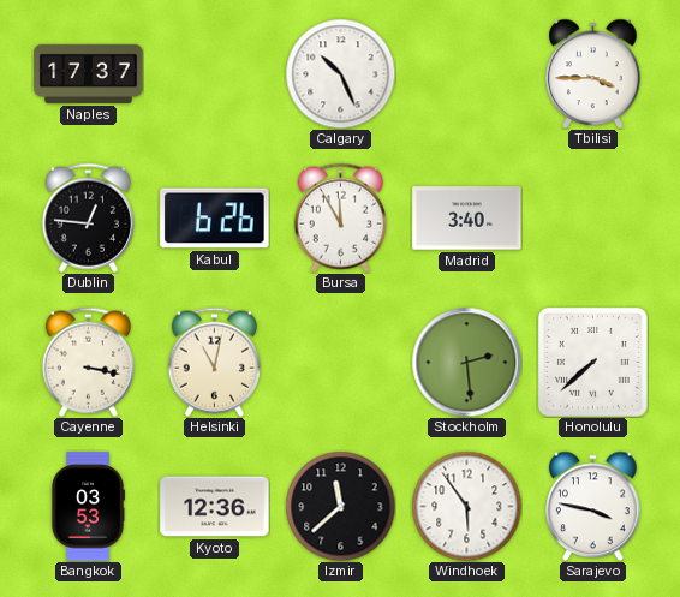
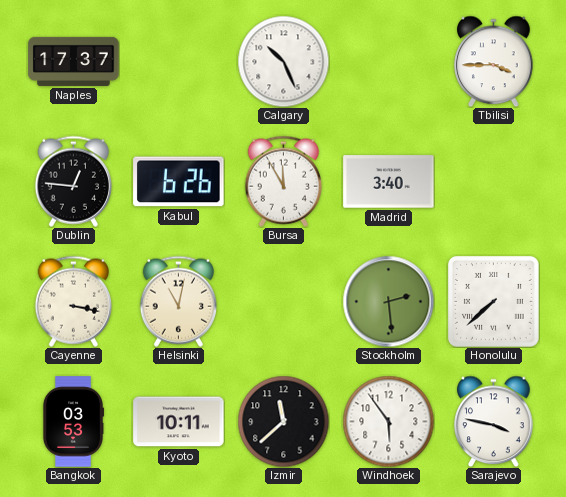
Kyoto: 12:36 -> 10:11 (179, 422)
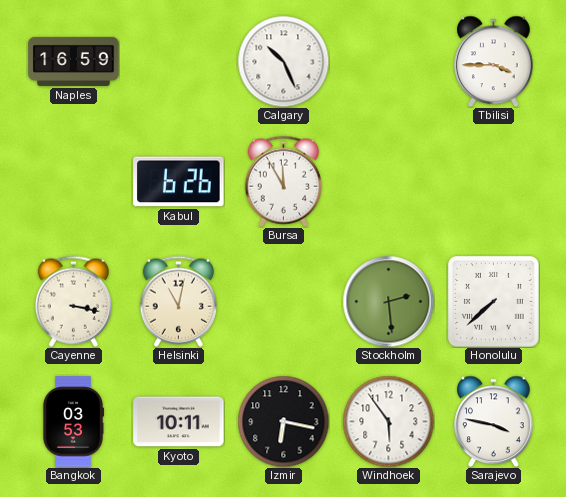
Naples: 17:37 -> 16:59 (74, 61)
Dublin: 12:46 -> none (73, 181)
Madrid: 3:40 -> none (389, 182)
Izmir: 11:38 -> 6:17 (283, 421)
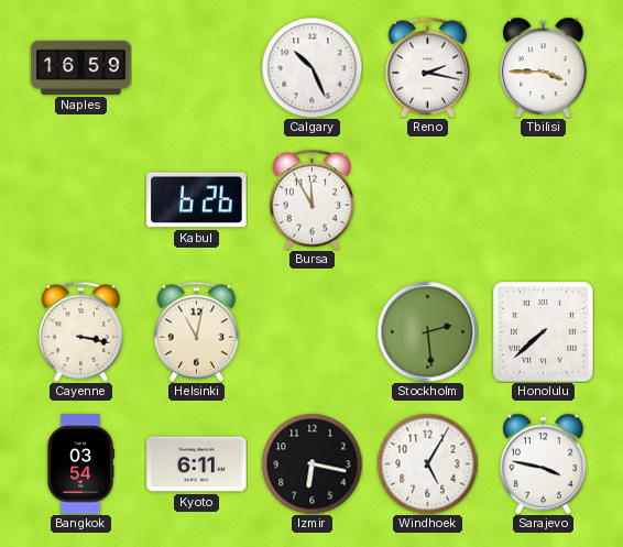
Reno: none -> 2:17 (427, 67)
Bangkok: 03:53 -> 03:54 (79, 464)
Kyoto: 10:11 -> 6:11 (197, 464)
Windhoek: 5:54 -> 5:05 (427, 463)
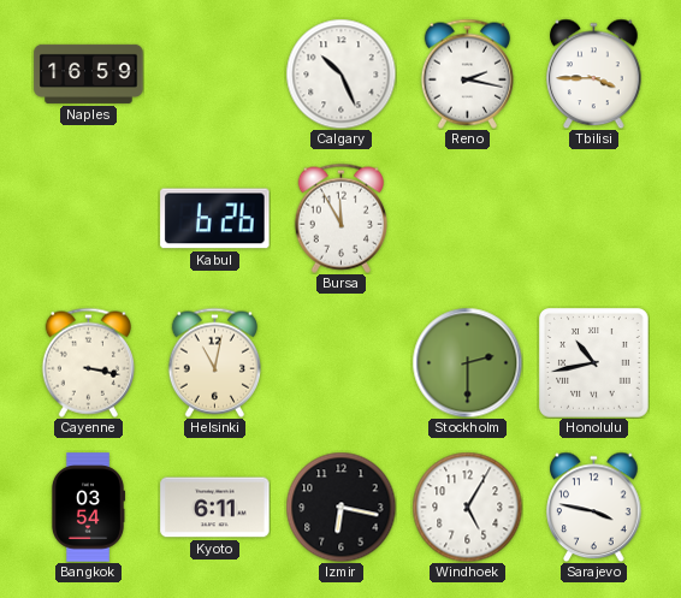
Stockholm: 2:29 -> 2:30 (467, 362)
Honolulu: 7:38 -> 10:43 (594, 363)
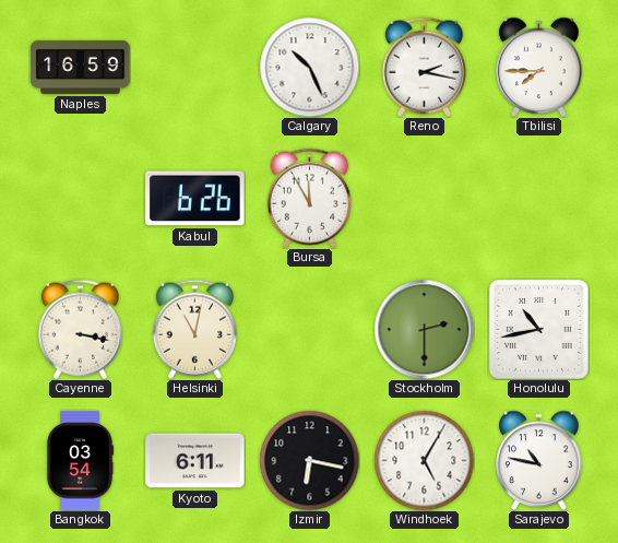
Tbilisi: 3:45 -> 7:45 (539, 67)
Sarajevo: 3:47 -> 10:47 (539, 460)
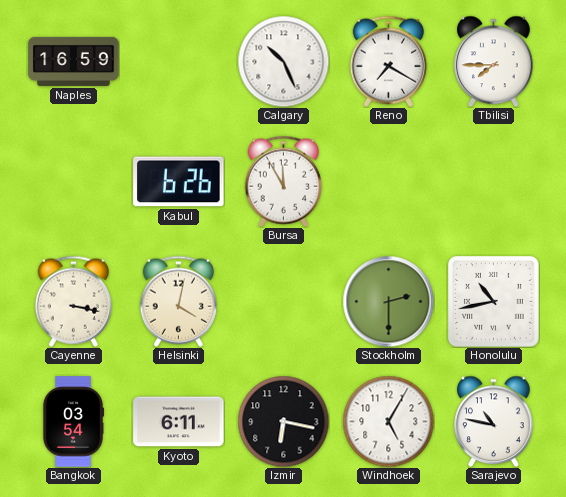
Reno: 2:17 -> 7:20 (388, 61)
Helsinki: 11:02 -> 4:02 (178, 301)
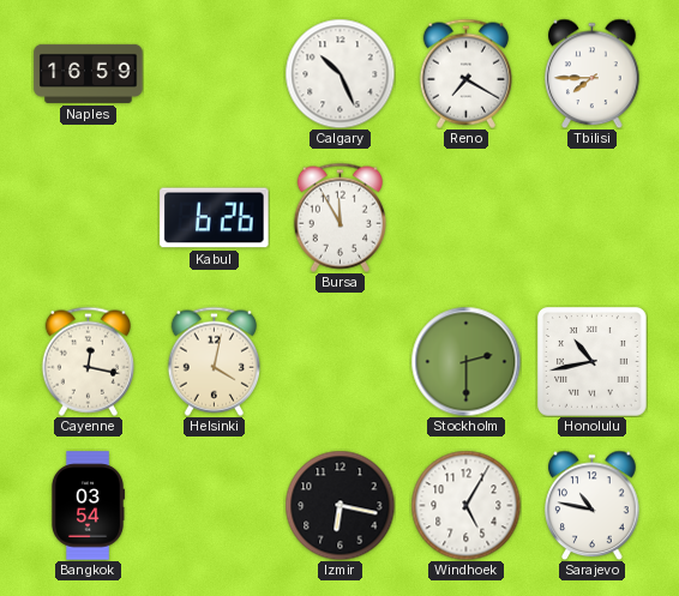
Cayenne: 3:17 -> 12:17 (88, 361)
Kyoto: 6:11 -> none (179, 422)
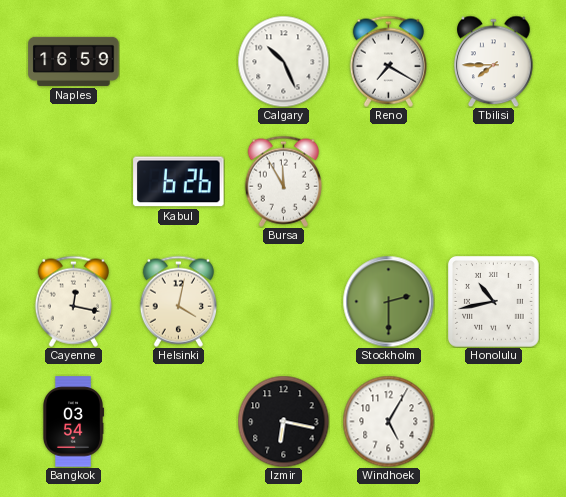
Sarajevo: 10:47 -> none (593, 505)
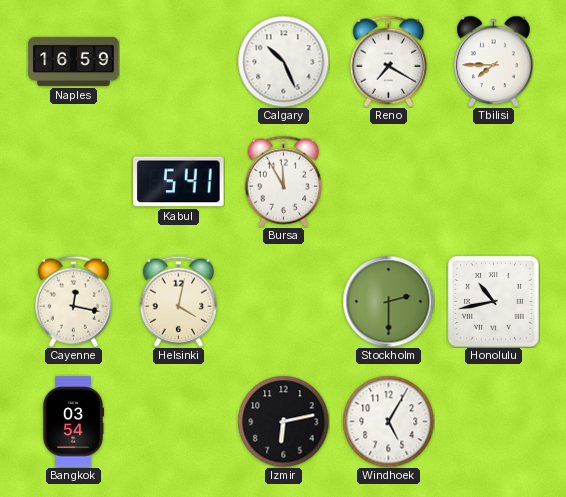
Kabul: 6:26 -> 5:41 (179, 182)
Izmir: 6:17 -> 6:13 (283, 421)
